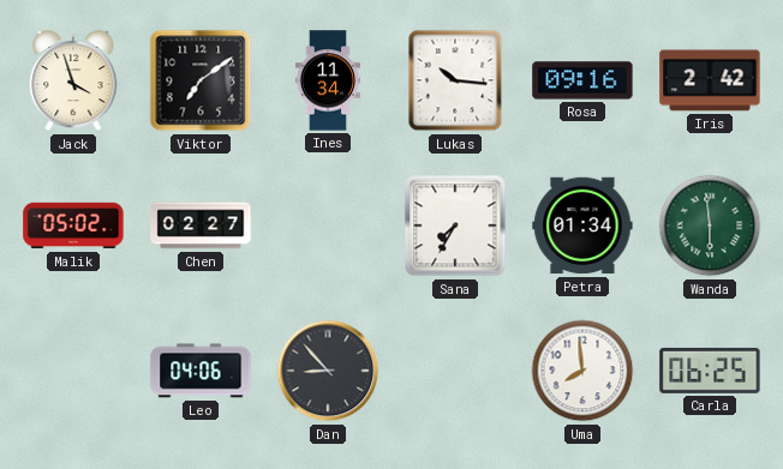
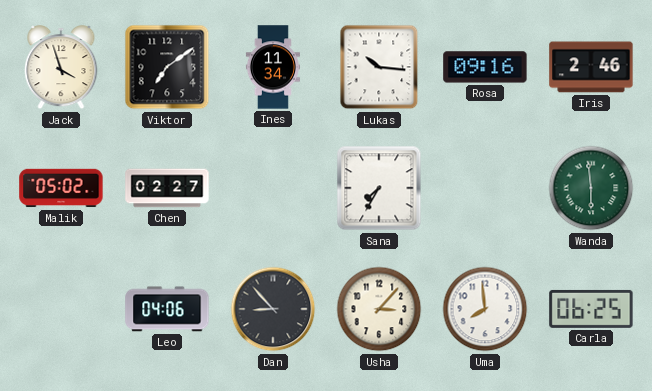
Iris: 2:42 -> 2:46 (591, 67)
Petra: 01:34 -> none (582, 226)
Usha: none -> 3:07 (379, 309)
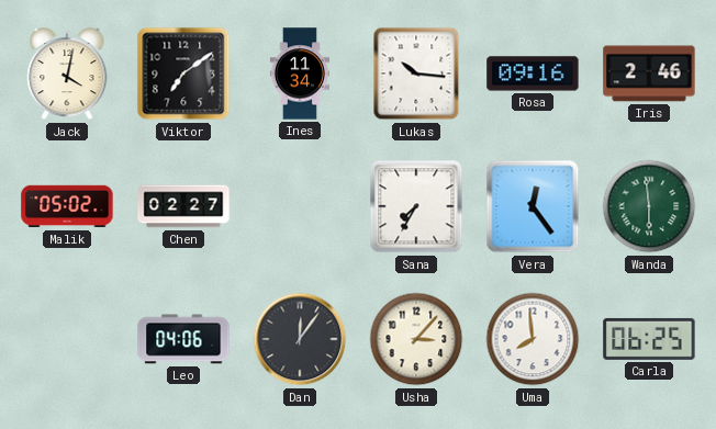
Jack: 3:57 -> 4:02 (67, 75)
Vera: none -> 12:24 (533, 206)
Dan: 8:53 -> 12:06 (300, 339)
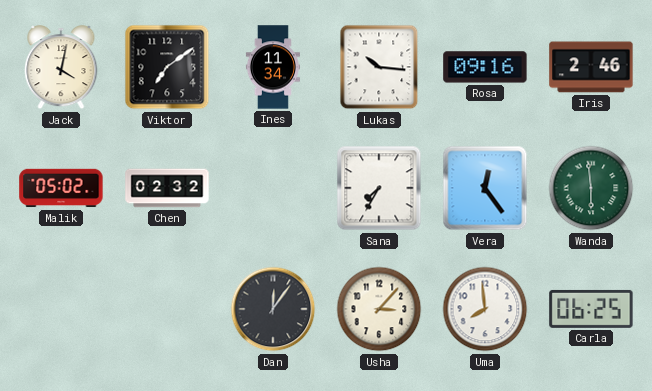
Chen: 02:27 -> 02:32 (167, 188)
Leo: 04:06 -> none (183, 339)
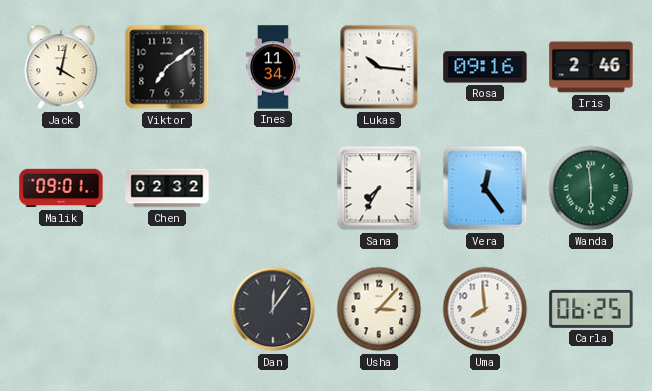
Malik: 05:02 -> 09:01 (61, 188)
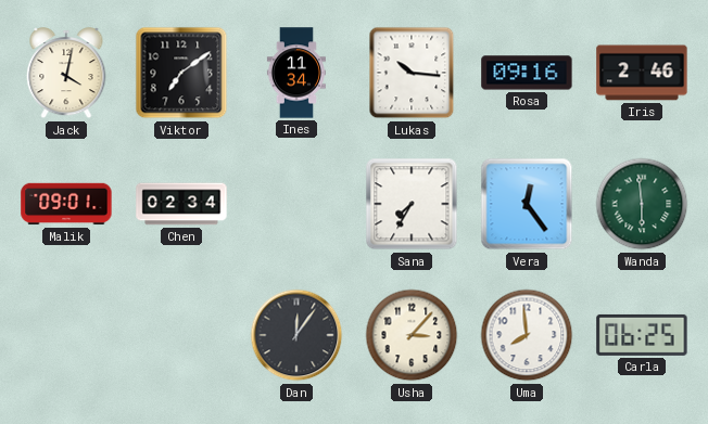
Chen: 02:32 -> 02:34 (181, 204)
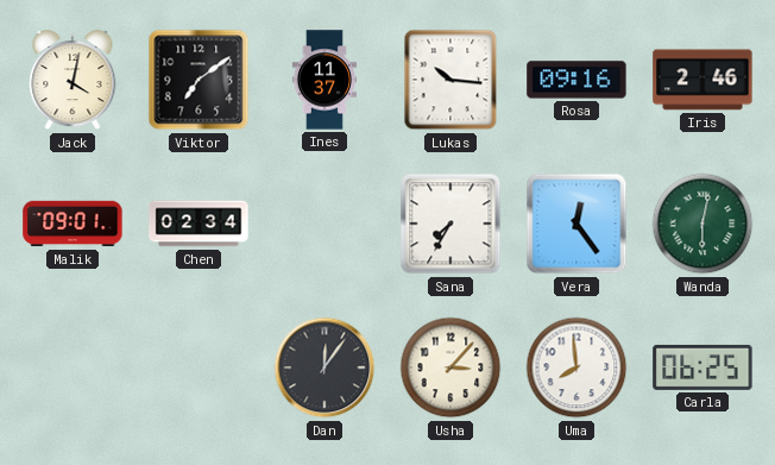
Ines: 11:34 -> 11:37 (325, 80)
Wanda: 5:59 -> 6:02 (702, 224)
